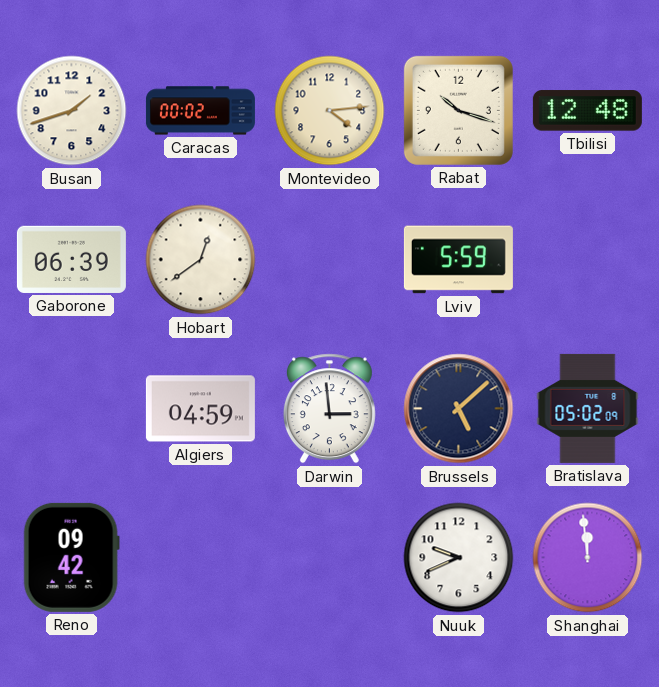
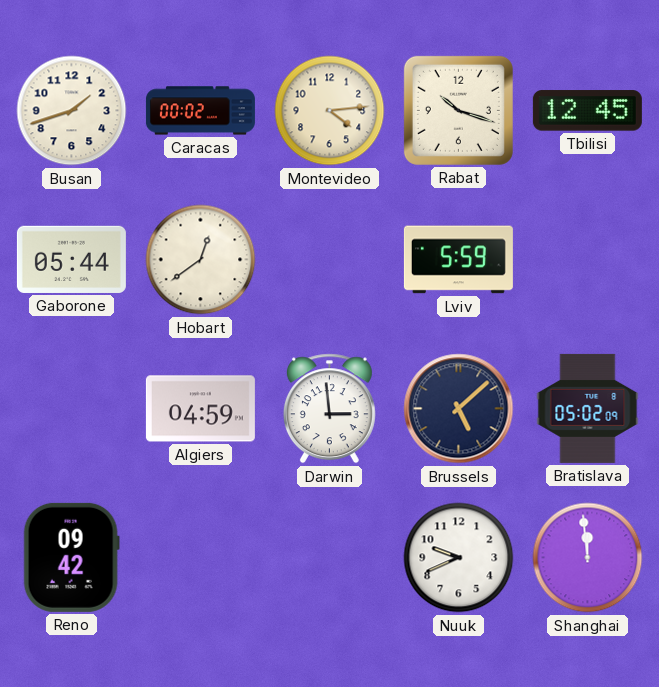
Tbilisi: 12:48 -> 12:45 (587, 111)
Gaborone: 06:39 -> 05:44 (71, 259)
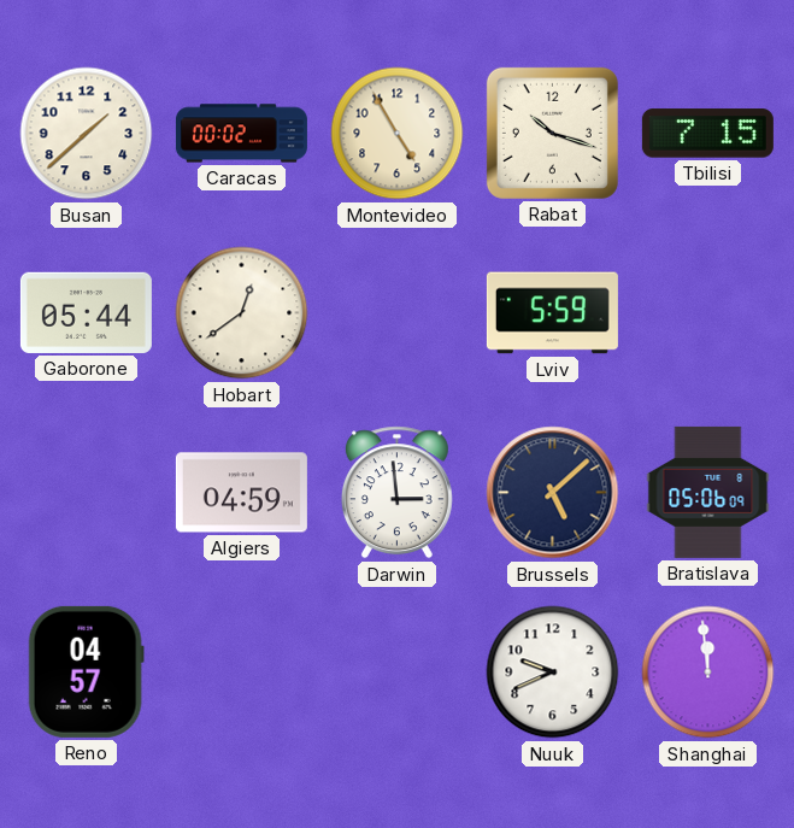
Busan: 1:42 -> 1:38 (87, 134)
Montevideo: 4:14 -> 4:55 (398, 134)
Tbilisi: 12:45 -> 7:15 (707, 134)
Bratislava: 05:02 -> 05:06 (708, 492)
Reno: 09:42 -> 04:57 (86, 671)
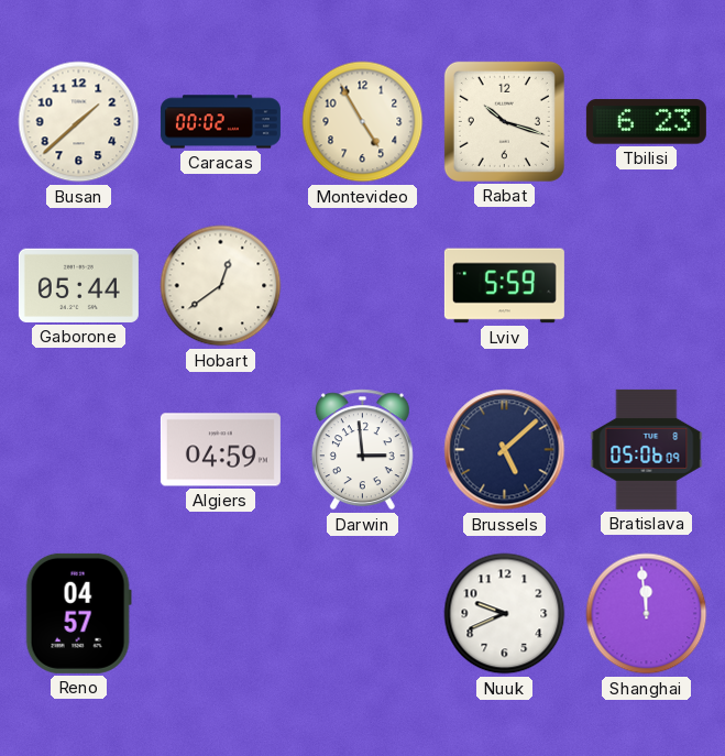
Tbilisi: 7:15 -> 6:23 (646, 122)
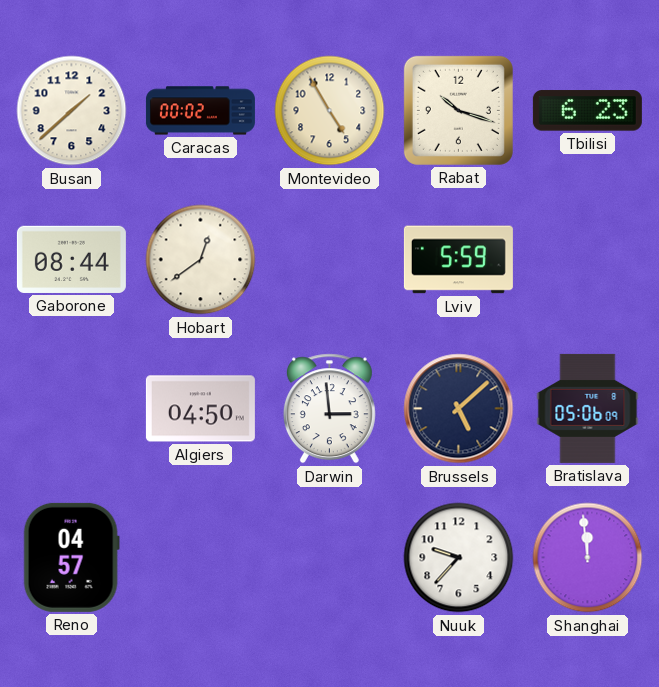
Gaborone: 05:44 -> 08:44 (71, 259)
Algiers: 04:59 -> 04:50 (200, 409)
Nuuk: 9:41 -> 9:37 (459, 558)
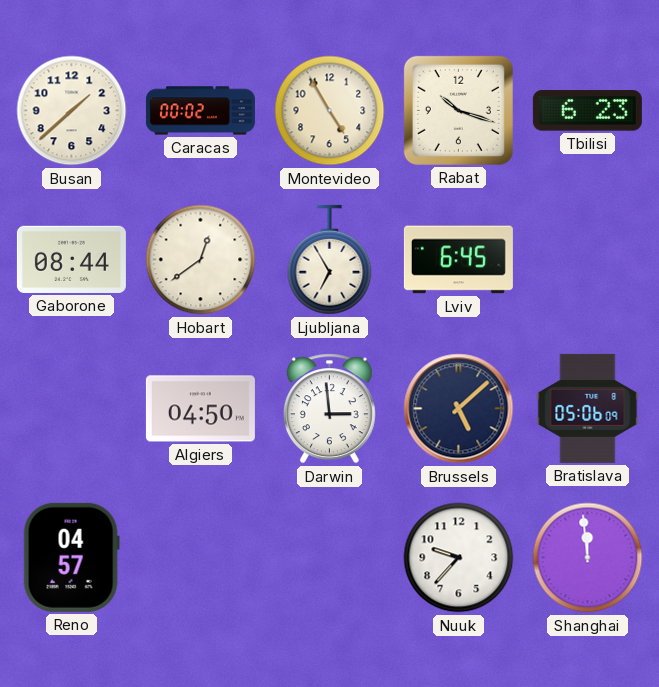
Ljubljana: none -> 6:55 (330, 260)
Lviv: 5:59 -> 6:45 (458, 260)
